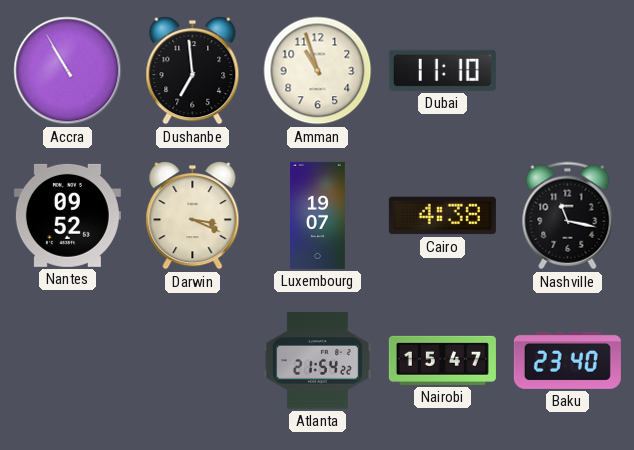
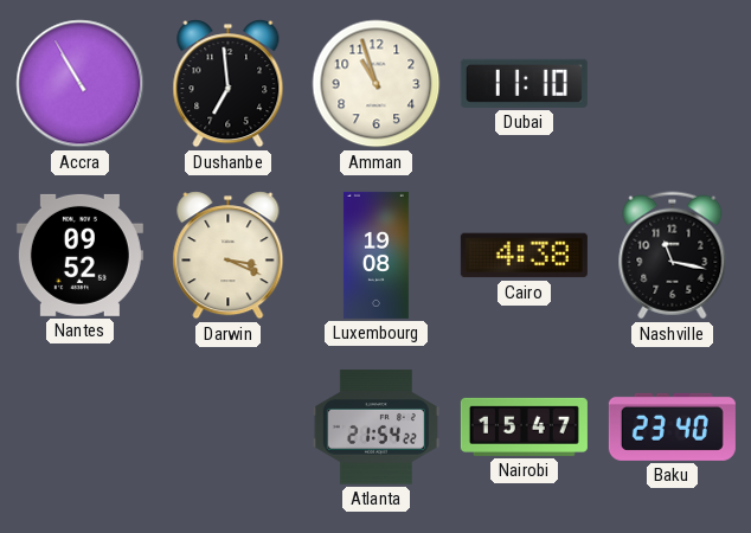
Luxembourg: 19:07 -> 19:08 (375, 255)
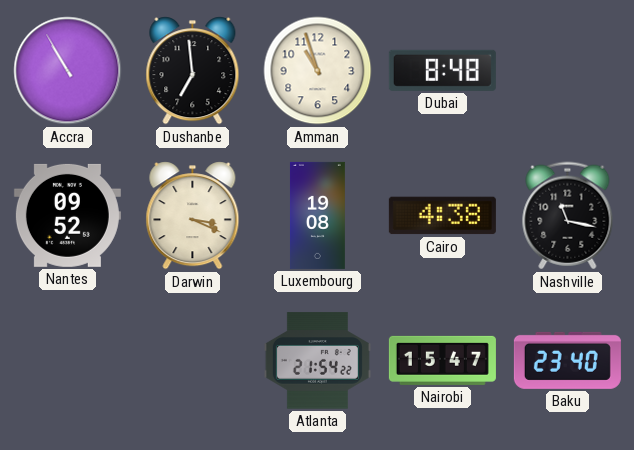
Dubai: 11:10 -> 8:48 (442, 70)
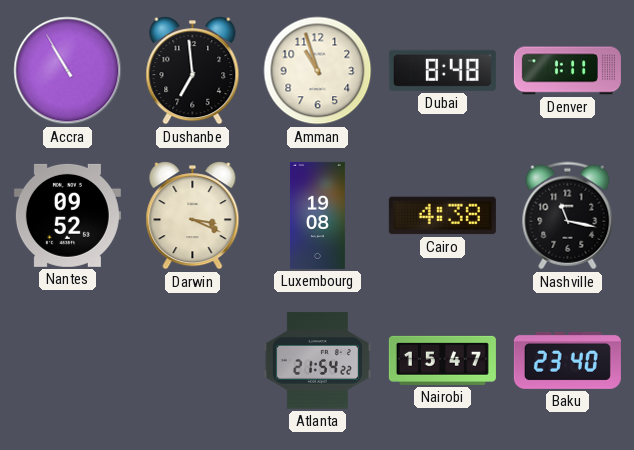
Denver: none -> 1:11 (567, 71)
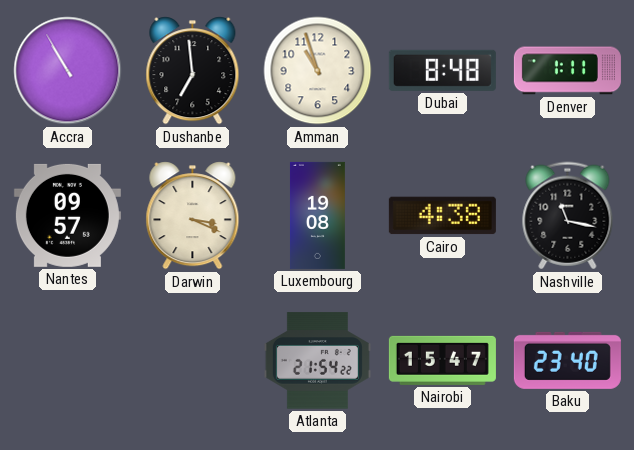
Nantes: 09:52 -> 09:57 (67, 215)
